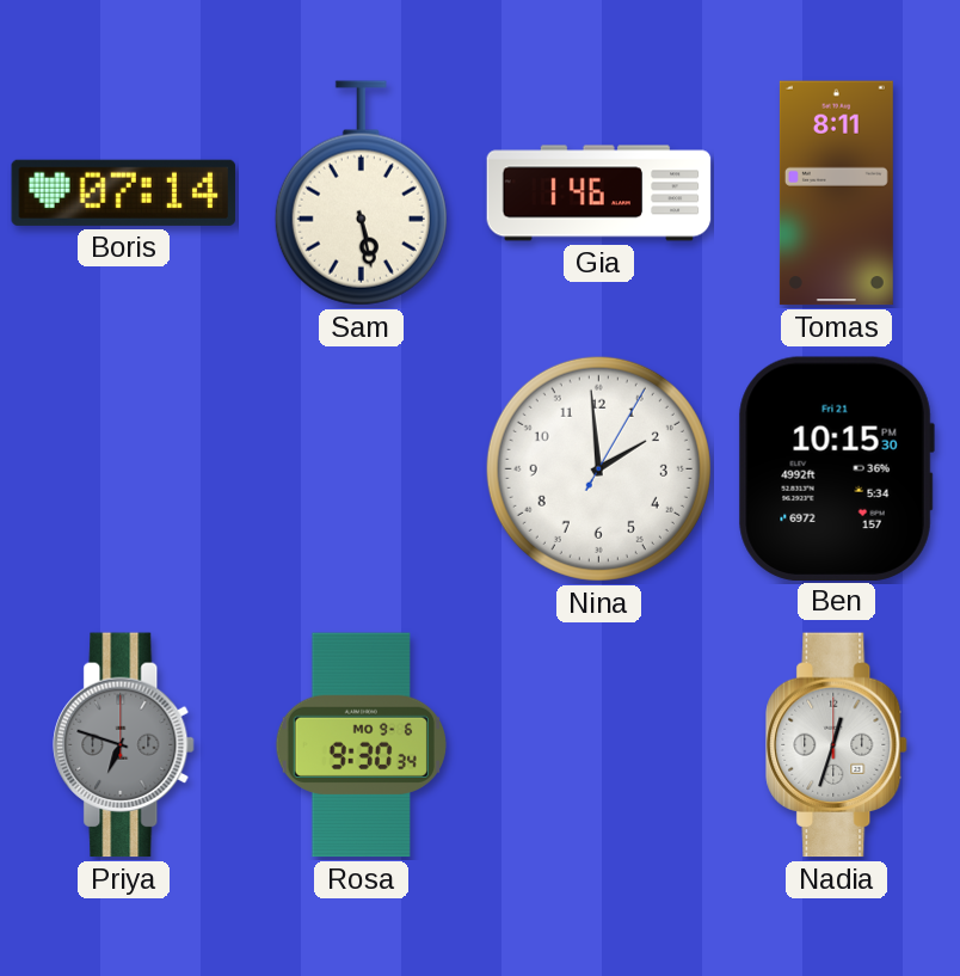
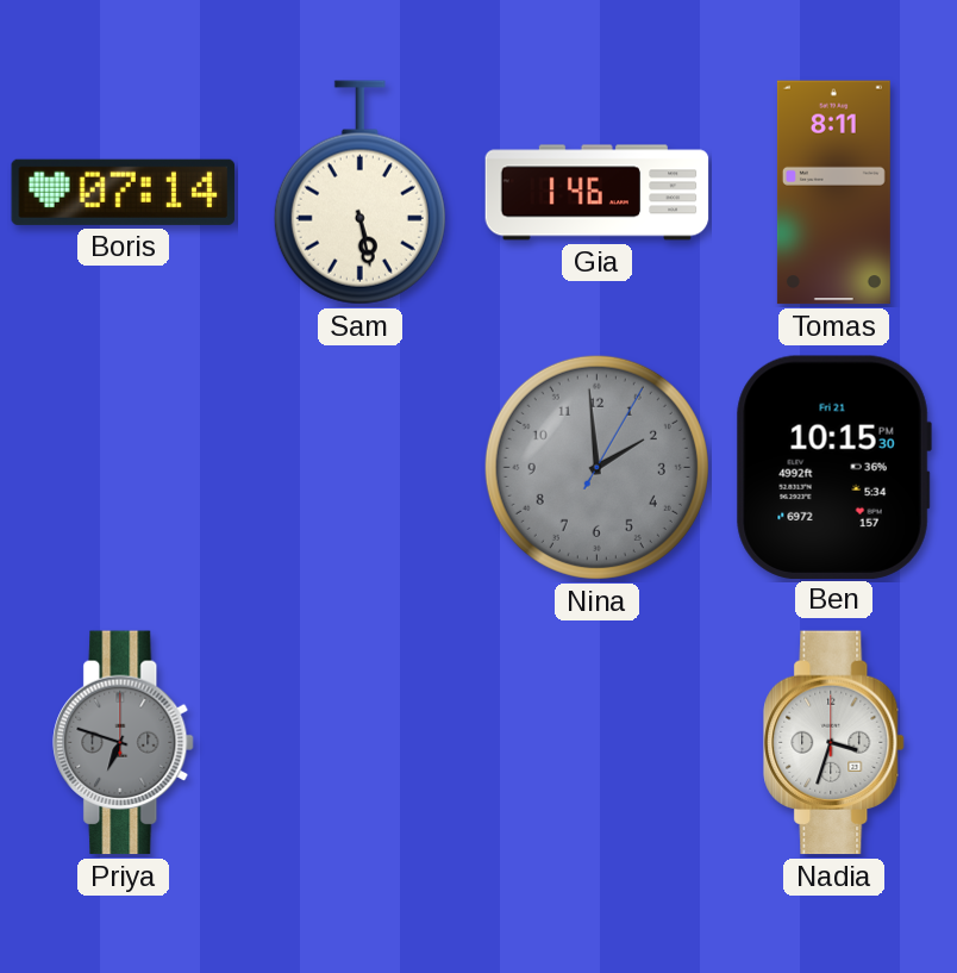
Nina dial: white -> grey (596, 467)
Rosa: 9:30 -> none (361, 745)
Nadia: 12:33 -> 3:33 (834, 743)
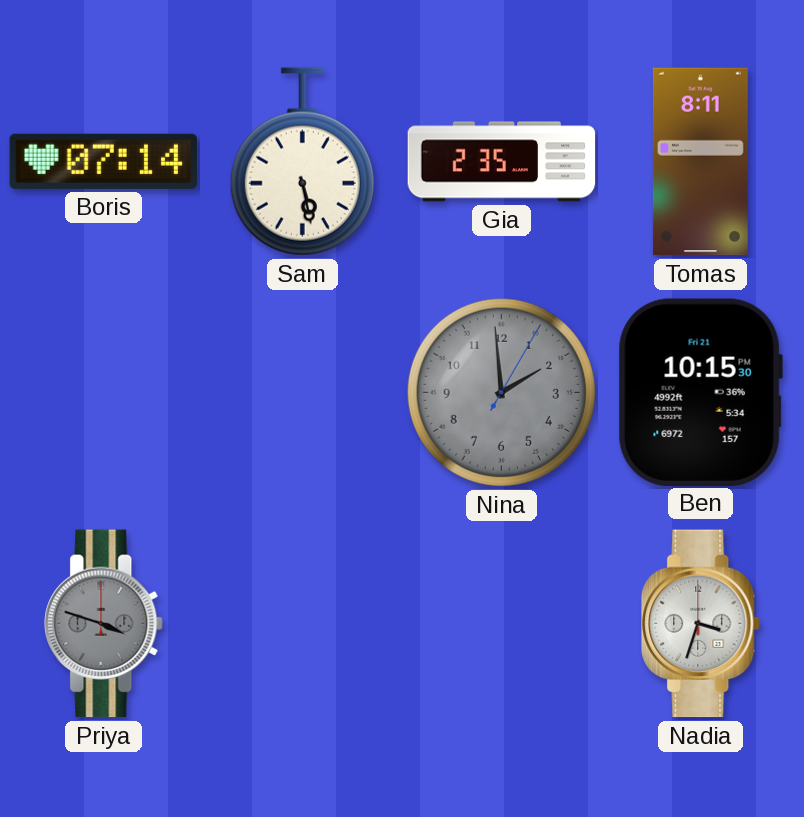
Gia: 1:46 -> 2:35 (502, 162)
Priya: 6:48 -> 3:48 (104, 624)
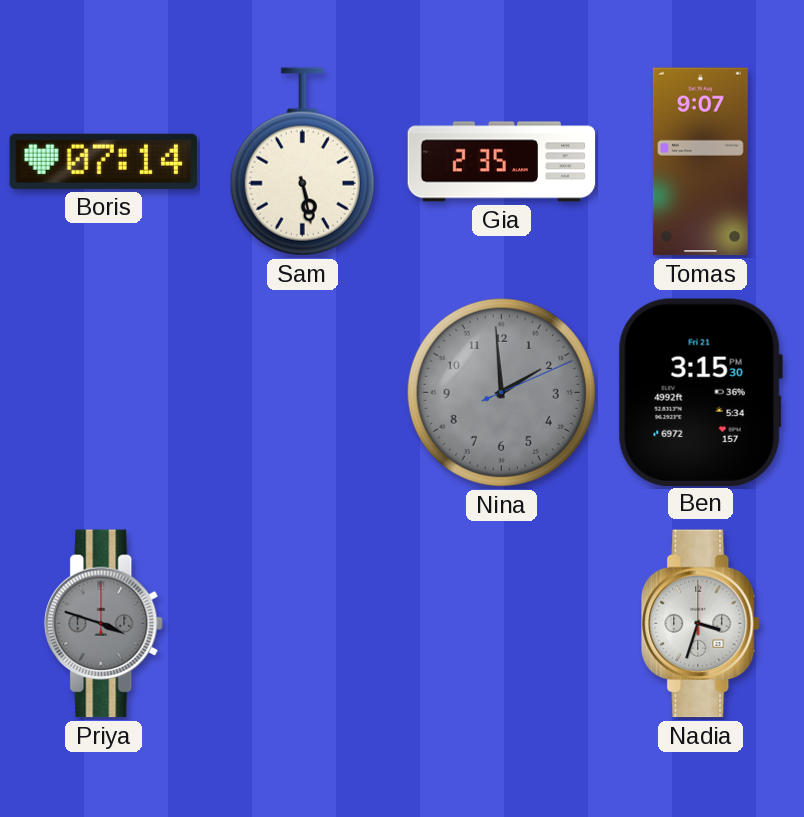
Tomas: 8:11 -> 9:07 (700, 162)
Nina: 1:59:05 -> 1:59:11 (501, 392)
Ben: 10:15 -> 3:15 (700, 392)
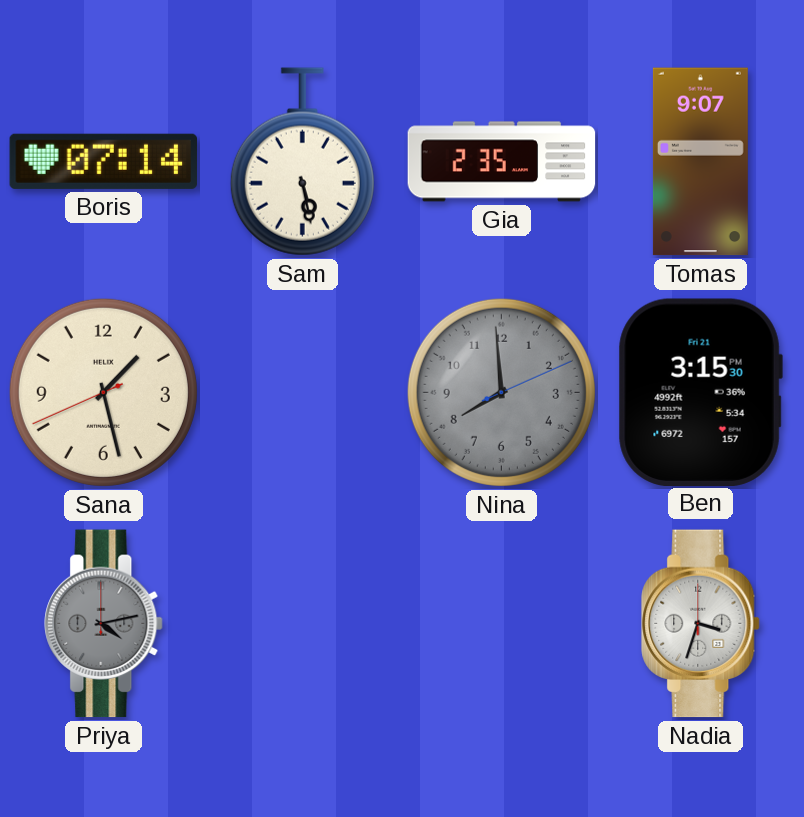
Sana: none -> 1:27 (103, 392)
Nina: 1:59 -> 7:59 (501, 392)
Priya: 3:48 -> 4:13 (104, 624)
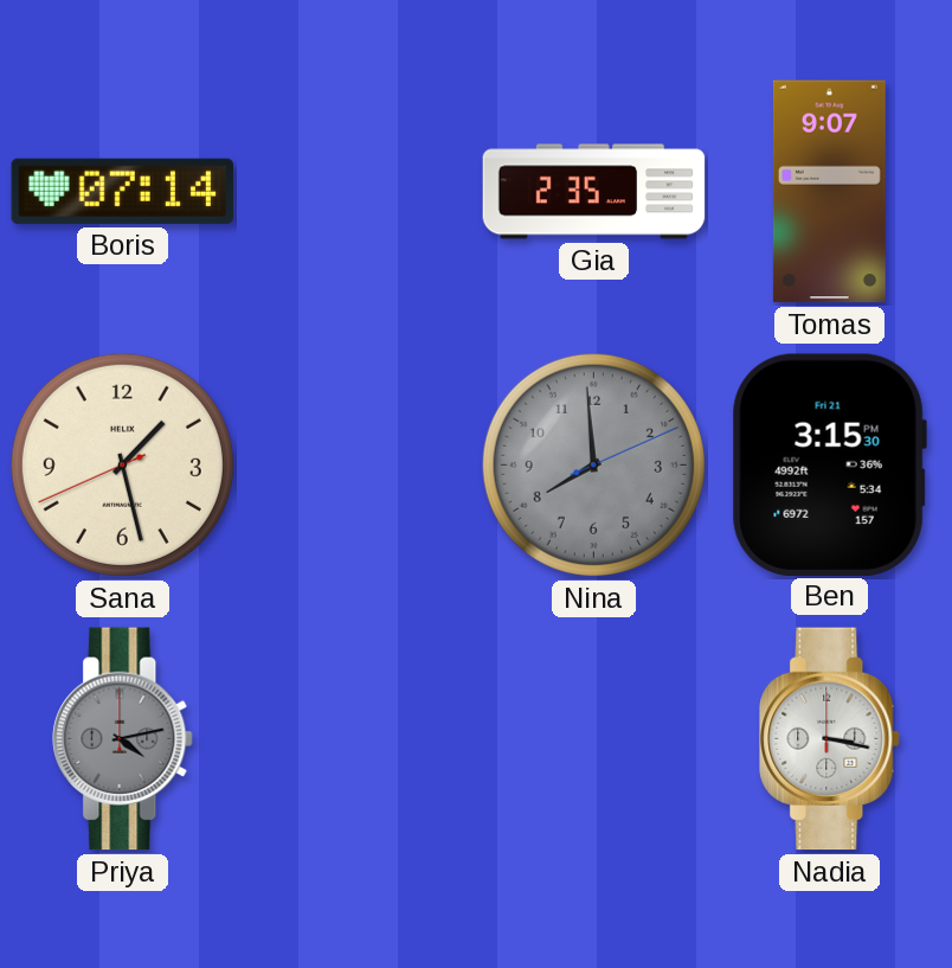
Sam: 5:28 -> none (302, 162)
Nadia: 3:33 -> 3:17 (830, 739)
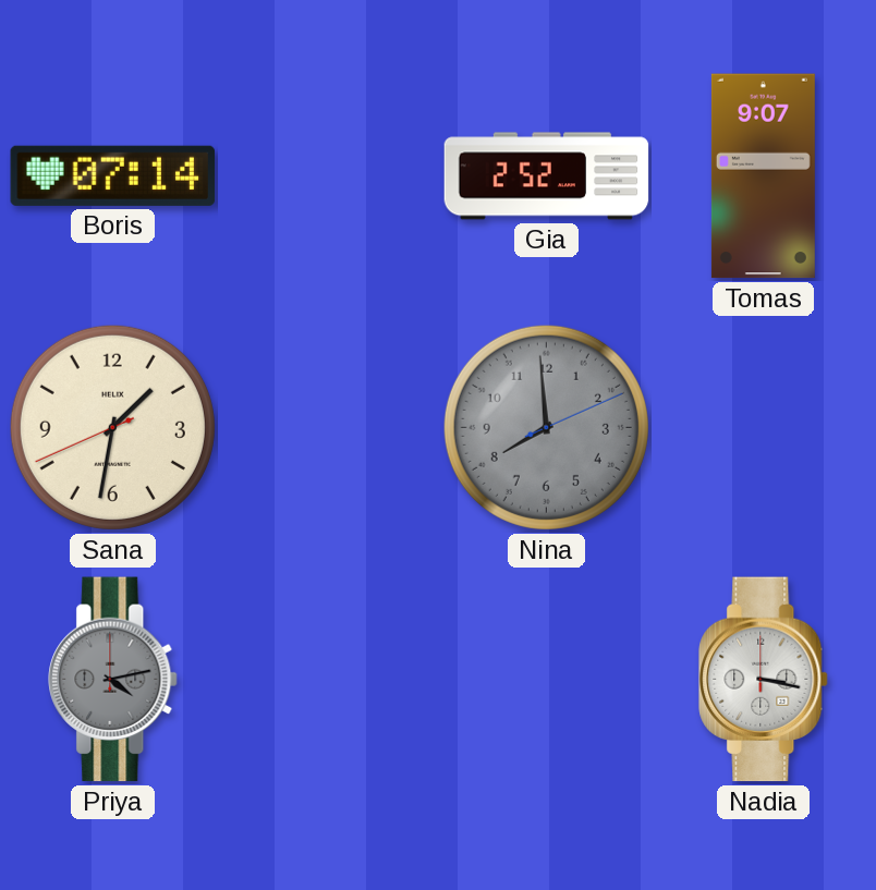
Gia: 2:35 -> 2:52 (547, 176)
Sana: 1:27 -> 1:31 (112, 427)
Ben: 3:15 -> none (829, 464)
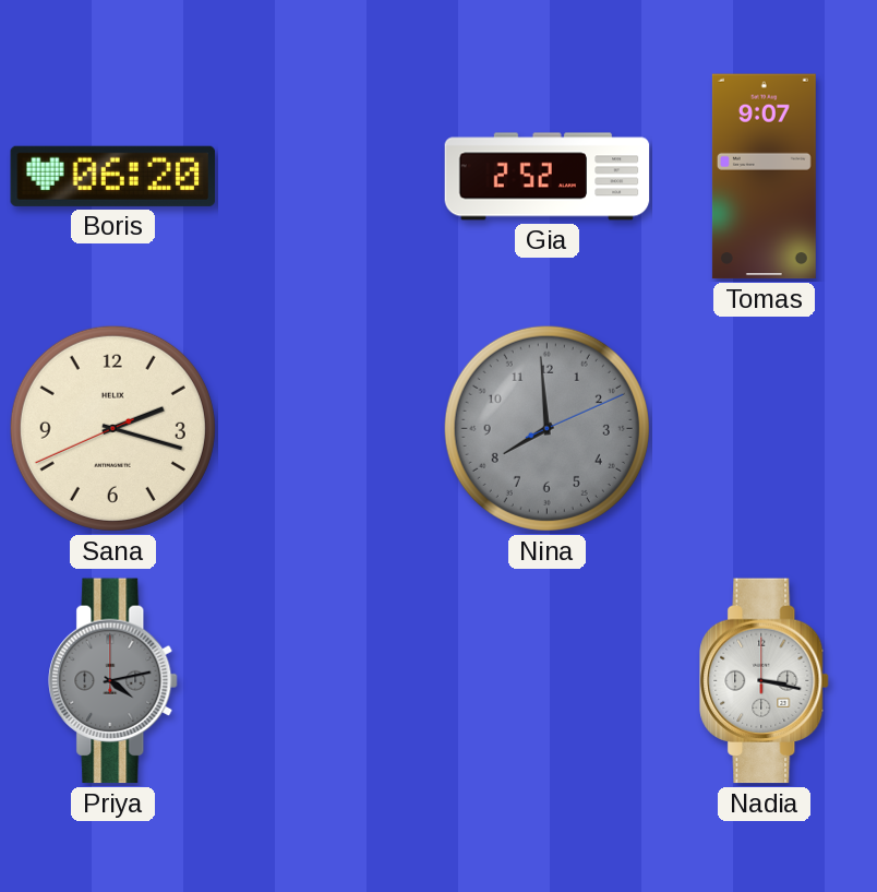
Boris: 07:14 -> 06:20 (113, 176)
Sana: 1:31 -> 2:17 (112, 428)
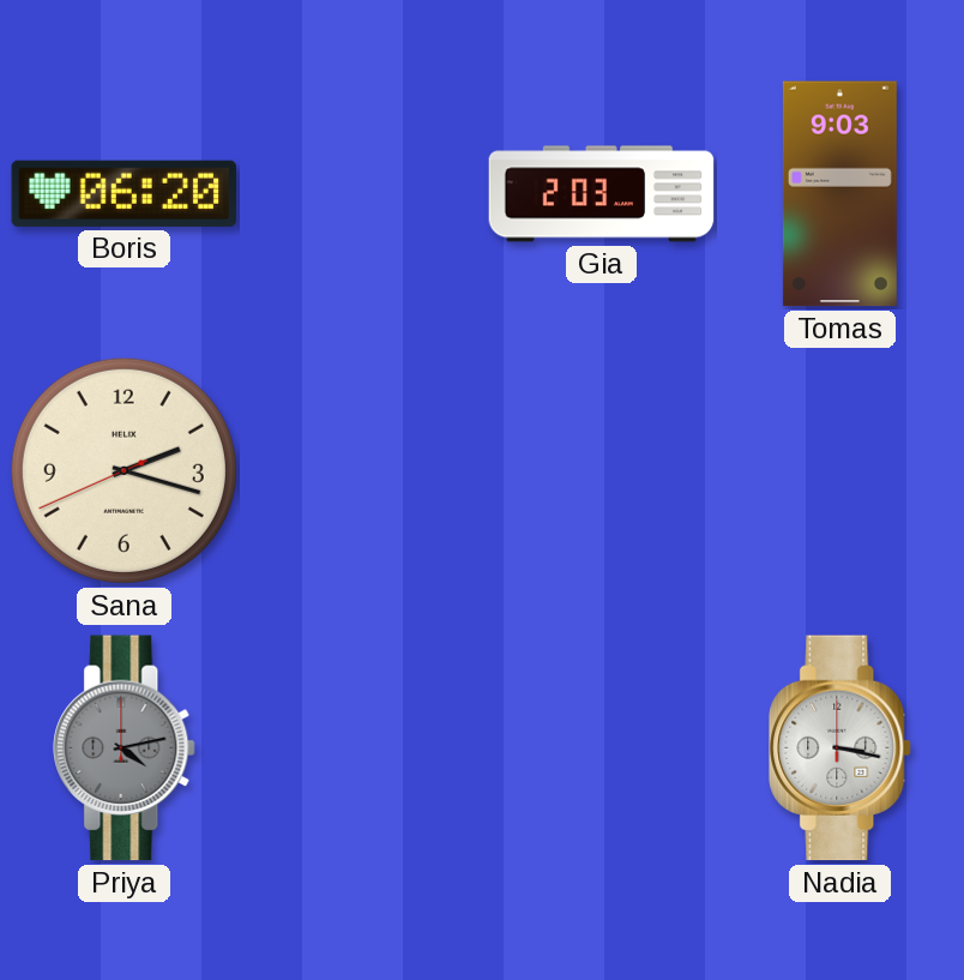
Gia: 2:52 -> 2:03 (602, 194)
Tomas: 9:07 -> 9:03 (839, 194)
Nina: 7:59 -> none (546, 428)
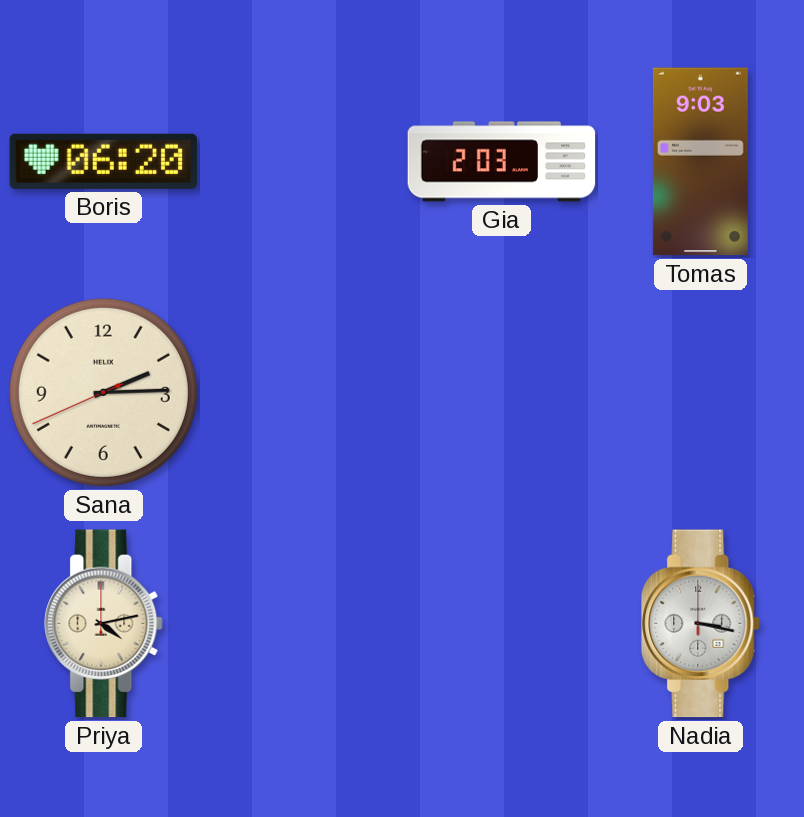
Sana: 2:17 -> 2:14 (103, 392)
Priya dial: grey -> cream (104, 624)
